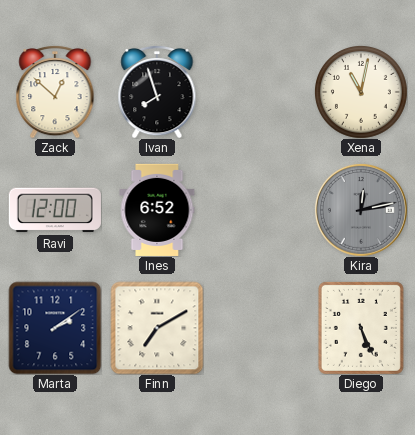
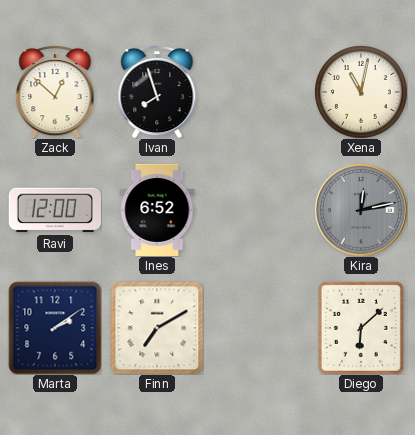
Diego: 5:26 -> 6:08 (361, 328)
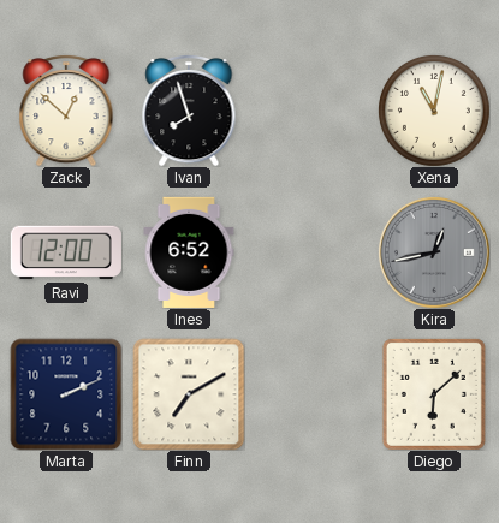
Kira: 12:13 -> 12:43 (434, 252)
Marta: 2:09 -> 2:11 (66, 394)
